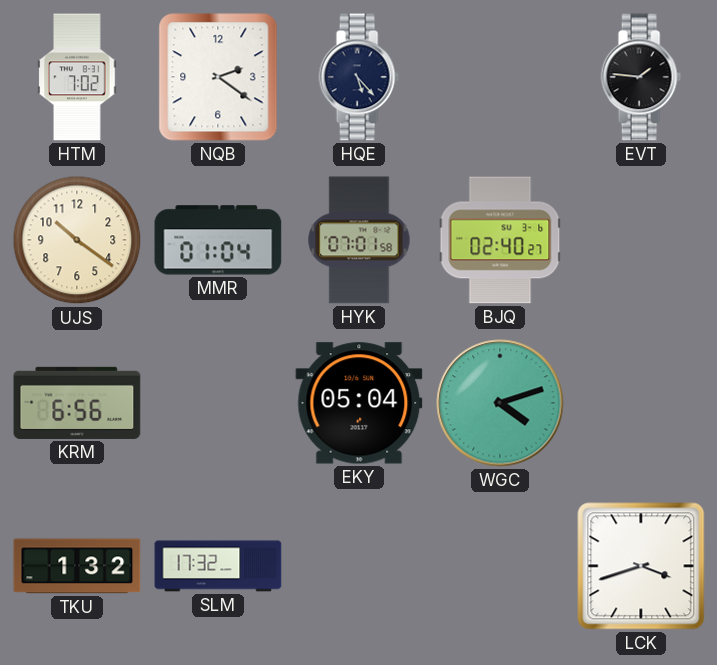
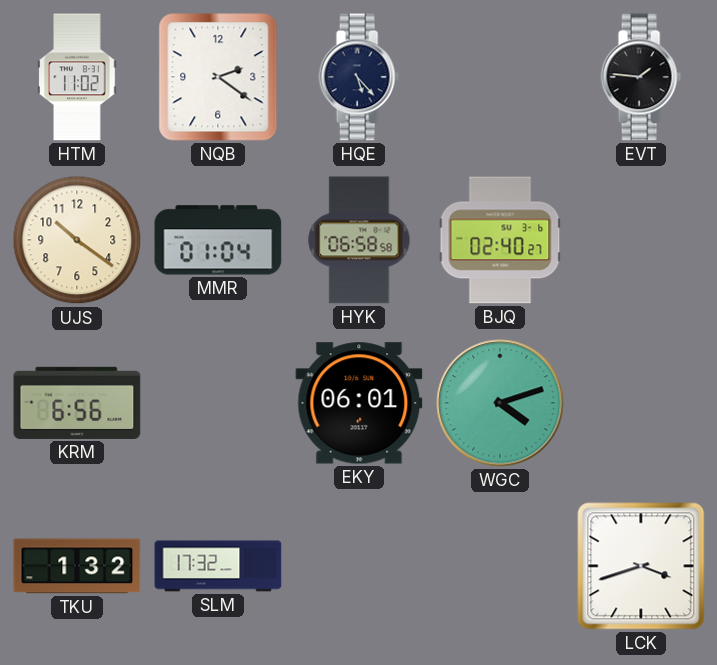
HTM: 7:02 -> 11:02 (77, 77)
HYK: 07:01 -> 06:58 (359, 240)
EKY: 05:04 -> 06:01 (359, 403)
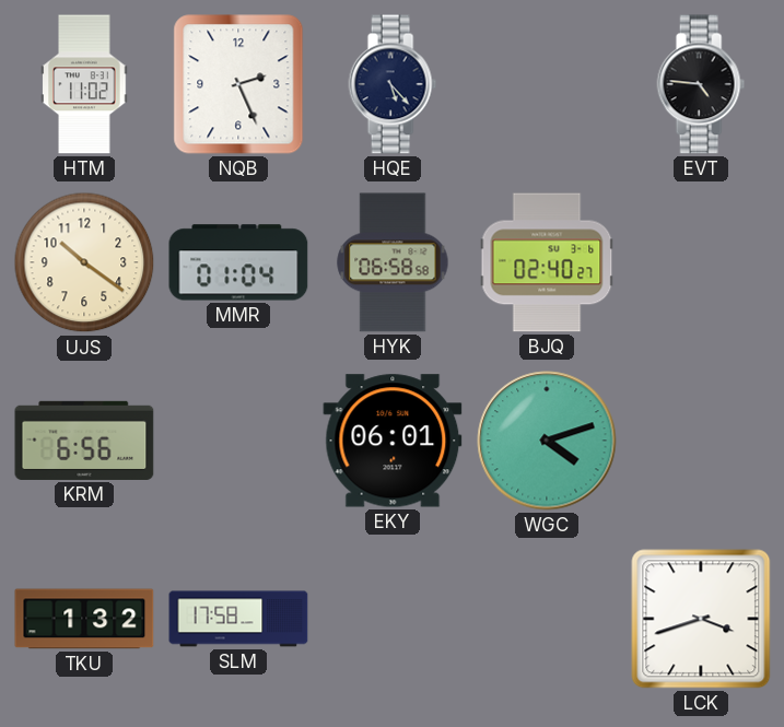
NQB: 2:21 -> 2:26 (238, 84)
EVT: 1:46 -> 4:46 (701, 84)
SLM: 17:32 -> 17:58 (238, 619)
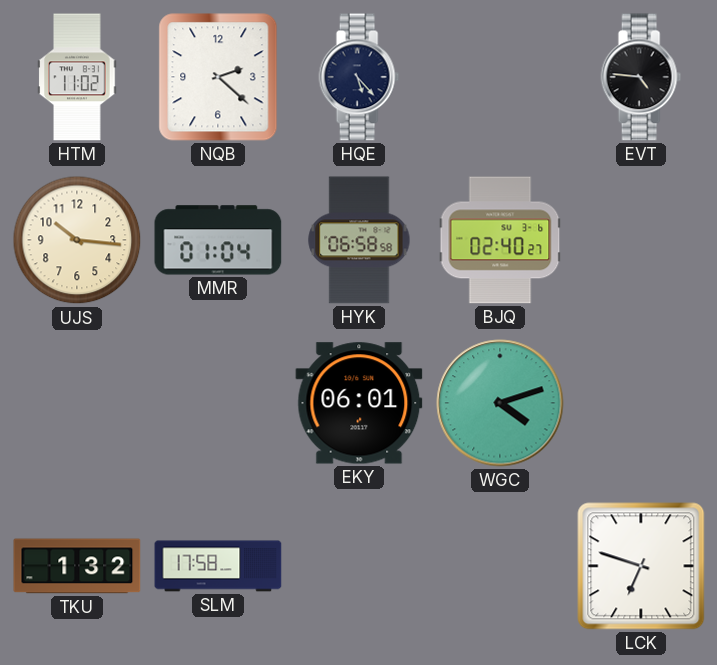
NQB: 2:26 -> 2:22 (218, 77)
UJS: 10:21 -> 10:16 (77, 240)
KRM: 6:56 -> none (84, 441)
LCK: 3:42 -> 6:48 (641, 566)
